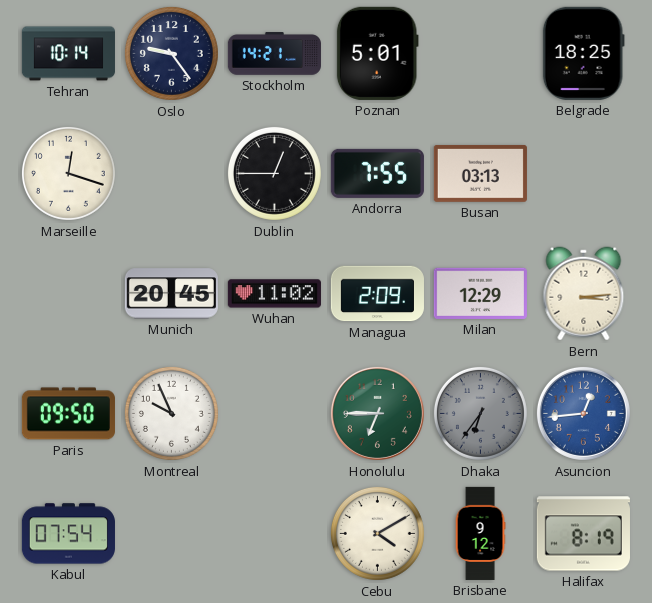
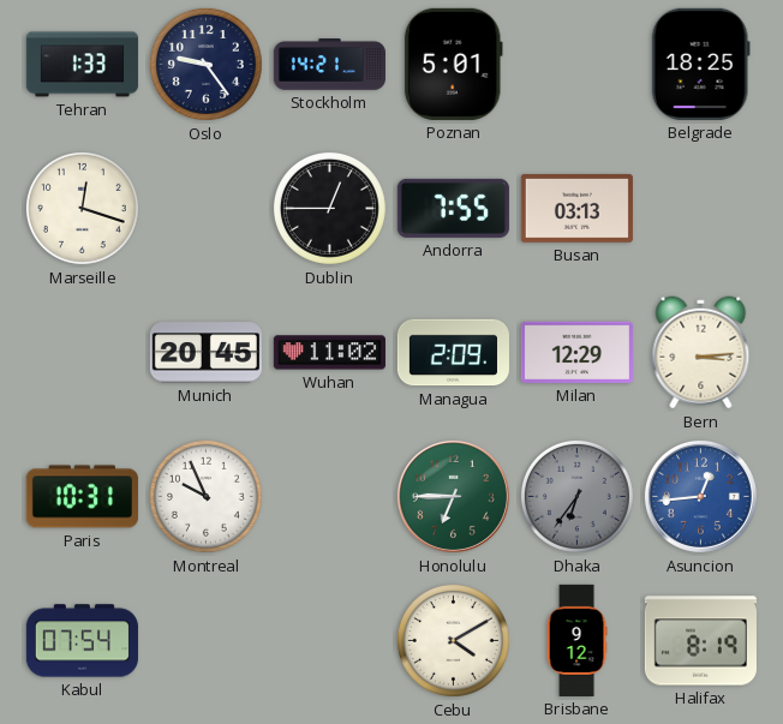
Tehran: 10:14 -> 1:33 (82, 65)
Paris: 09:50 -> 10:31 (82, 497)
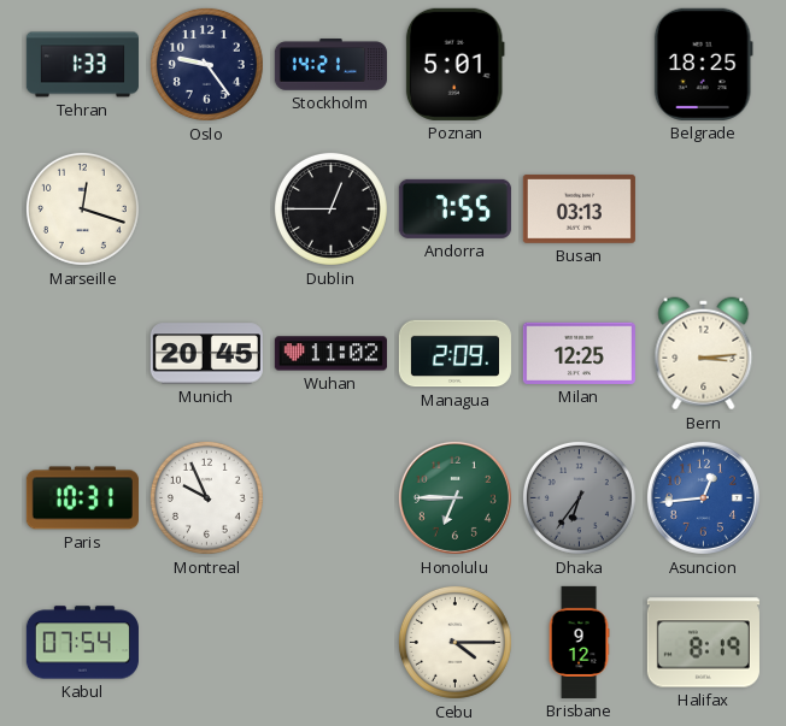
Milan: 12:29 -> 12:25 (579, 353)
Cebu: 4:10 -> 4:15 (454, 642)
